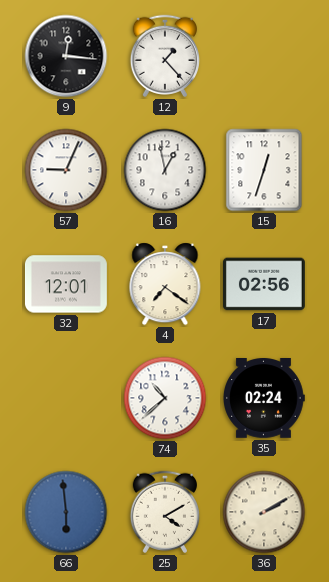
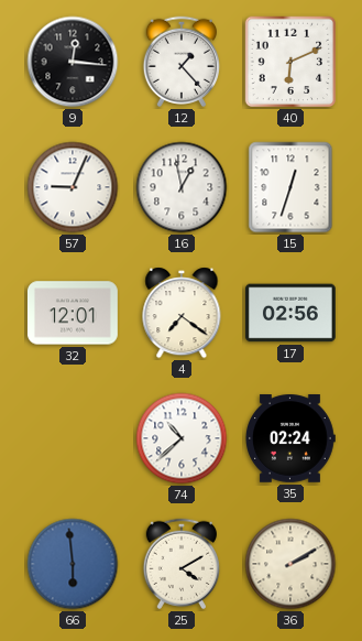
40: none -> 6:11 (290, 62)
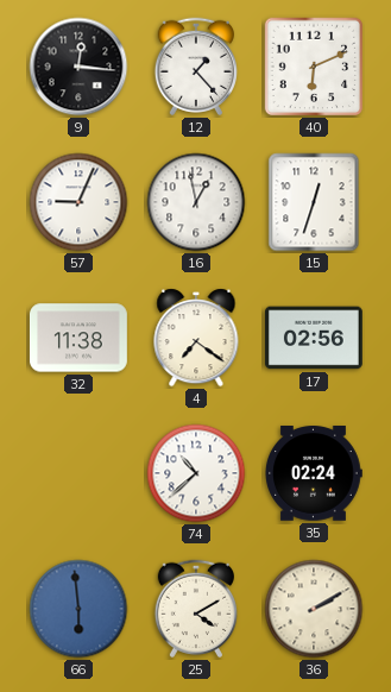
32: 12:01 -> 11:38 (78, 338)
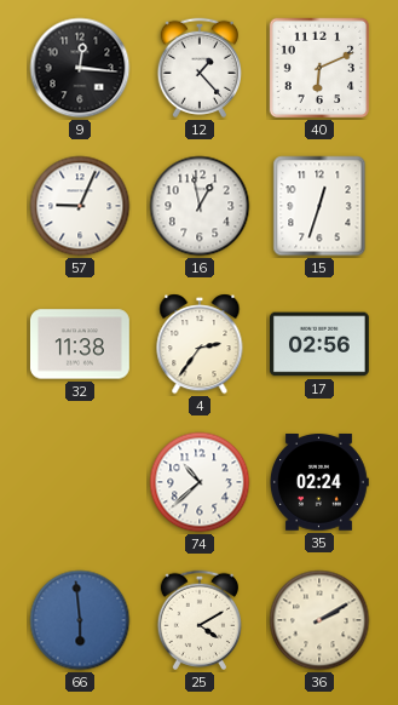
4: 7:21 -> 2:36 (200, 344)
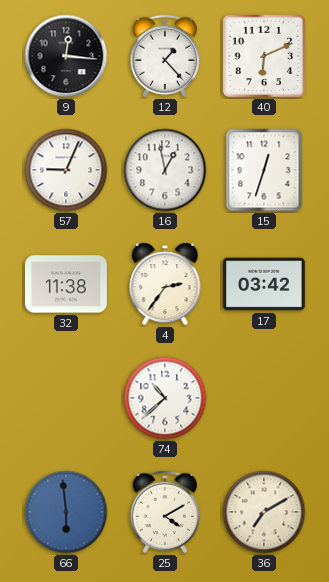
17: 02:56 -> 03:42 (264, 284)
35: 02:24 -> none (319, 483)
36: 2:10 -> 7:10 (264, 512)
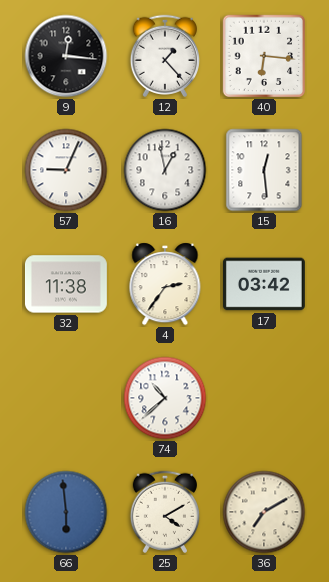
40: 6:11 -> 6:16 (264, 56)
15: 12:33 -> 12:29 (264, 170)
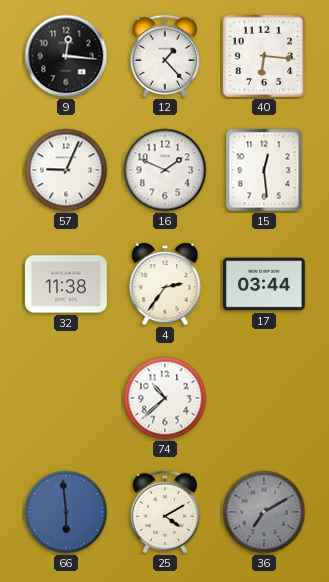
16: 12:58 -> 1:49 (165, 170)
17: 03:42 -> 03:44 (264, 284)
36 dial: cream -> grey (264, 512)
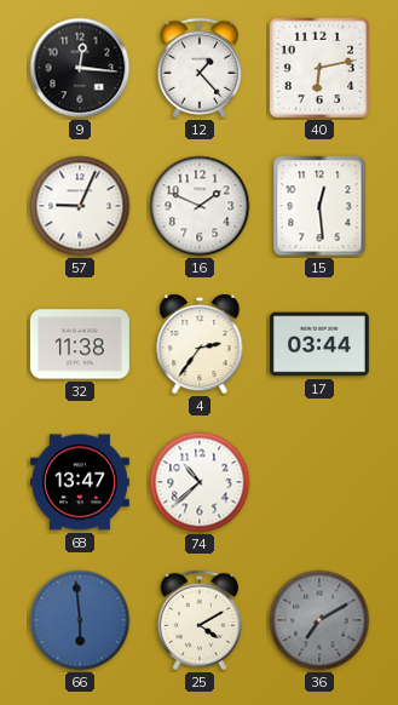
40: 6:16 -> 6:13 (319, 68)
68: none -> 13:47 (80, 482)
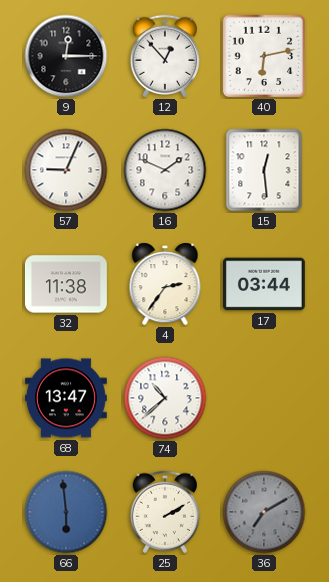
9: 12:16 -> 12:15 (66, 56)
12: 1:23 -> 12:53 (164, 56)
25: 4:10 -> 2:10 (164, 512)
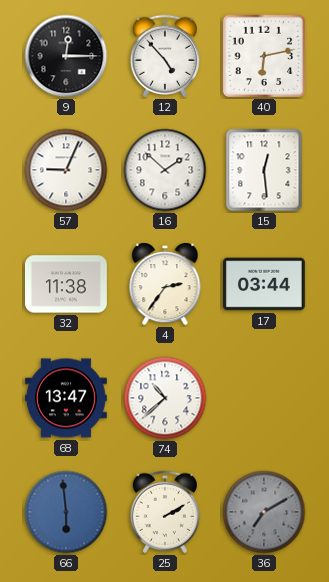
12: 12:53 -> 4:53 (164, 56)
16: 1:49 -> 1:52 (165, 170)
